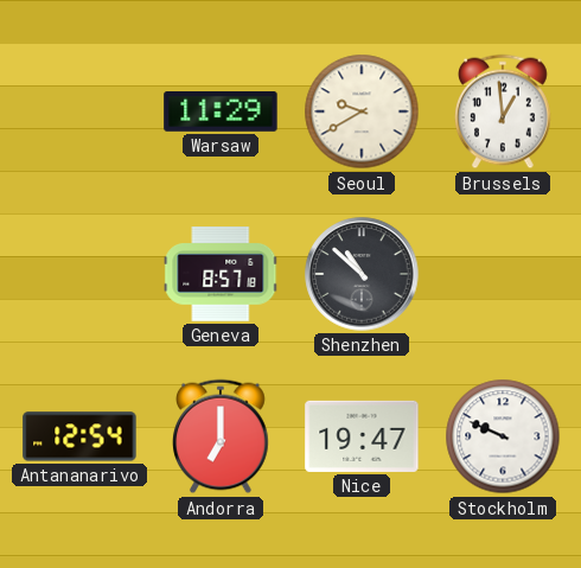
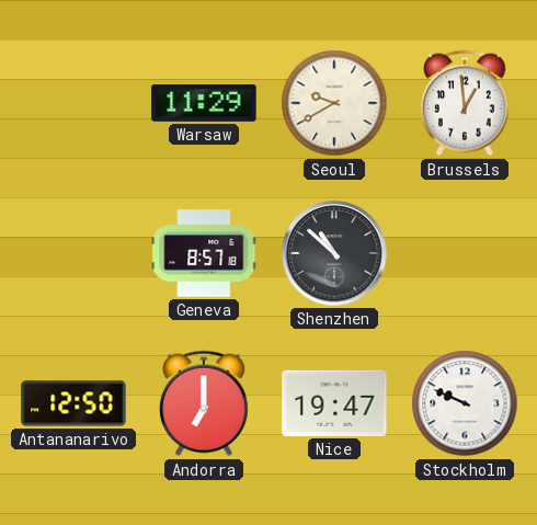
Antananarivo: 12:54 -> 12:50 (73, 403)
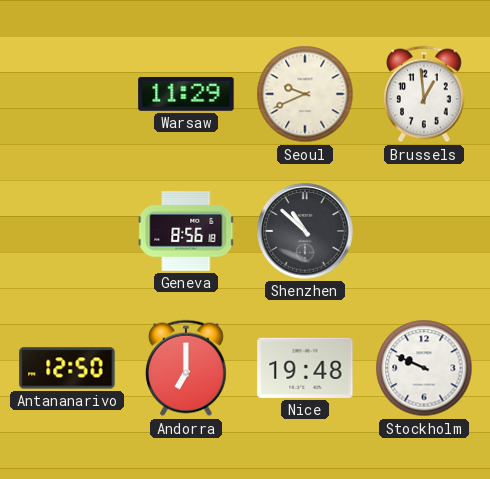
Seoul: 9:40 -> 9:41 (305, 94)
Geneva: 8:57 -> 8:56 (186, 231)
Nice: 19:47 -> 19:48 (305, 368)
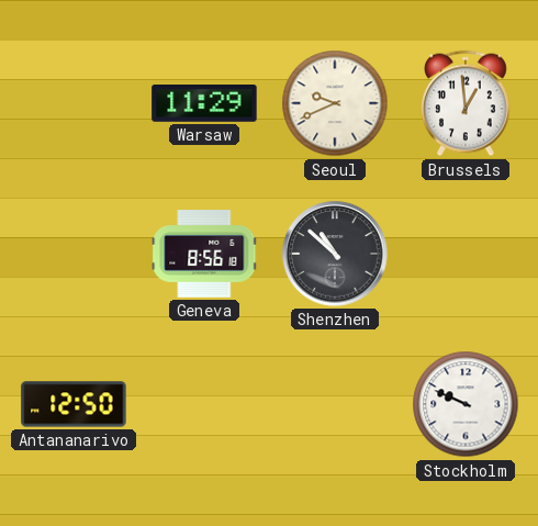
Andorra: 7:00 -> none (187, 368)
Nice: 19:48 -> none (305, 368)
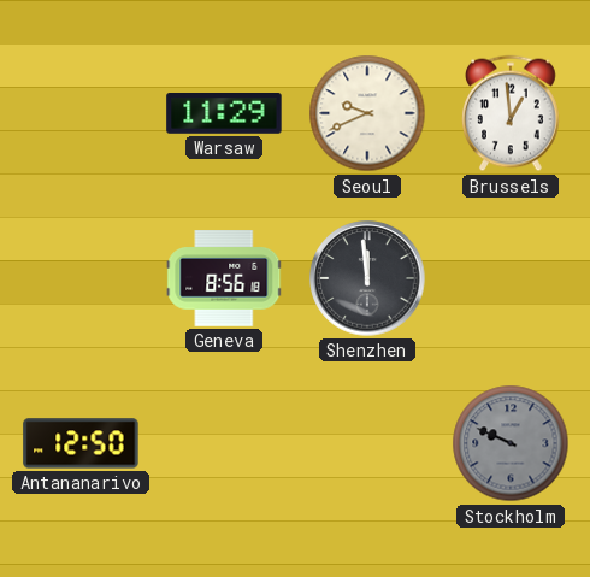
Shenzhen: 10:52 -> 11:59 (367, 278)
Stockholm dial: white -> grey (511, 443)
